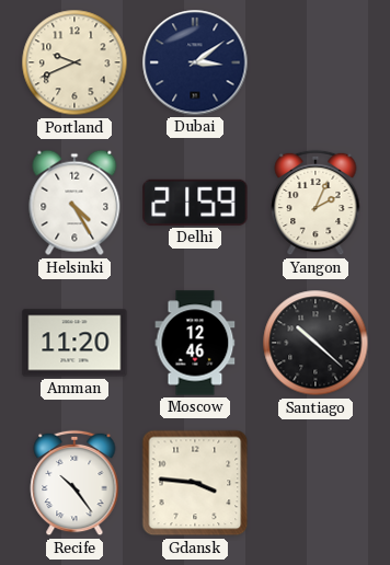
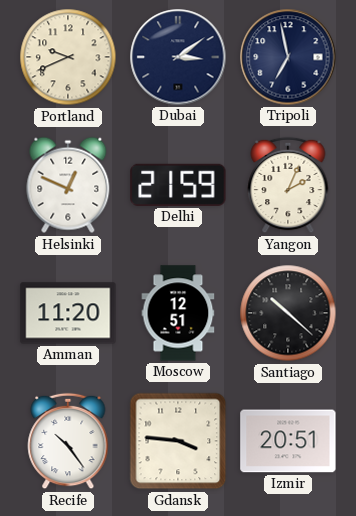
Tripoli: none -> 6:58 (288, 57)
Helsinki: 4:25 -> 12:49 (68, 185)
Moscow: 12:46 -> 12:51 (178, 313)
Izmir: none -> 20:51 (288, 441)
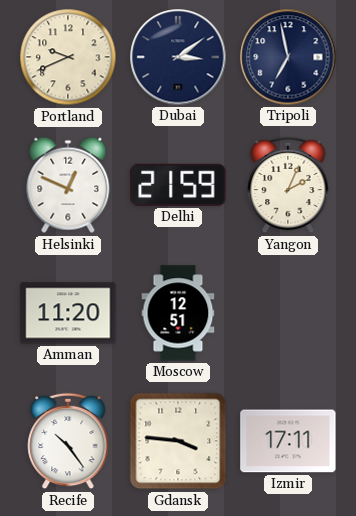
Santiago: 10:22 -> none (288, 313)
Izmir: 20:51 -> 17:11 (288, 441)
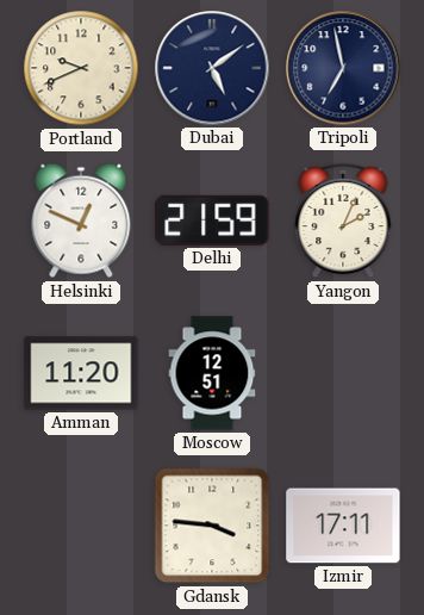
Dubai: 3:09 -> 5:09 (212, 68)
Recife: 10:24 -> none (68, 441)
